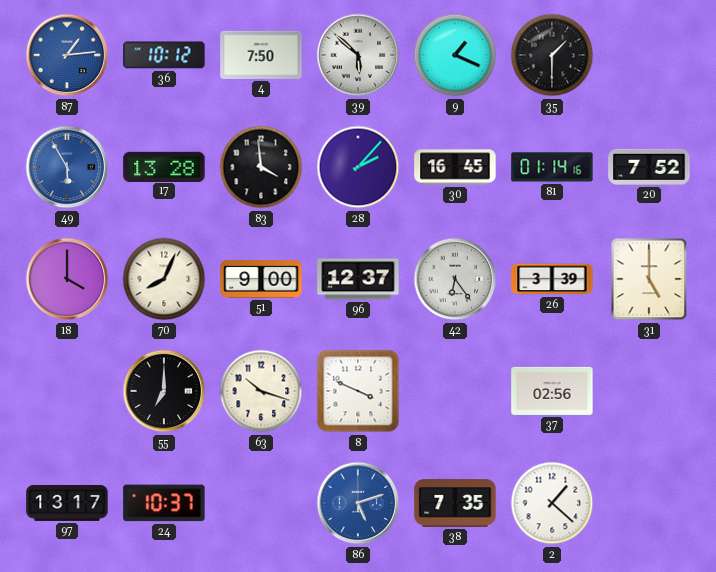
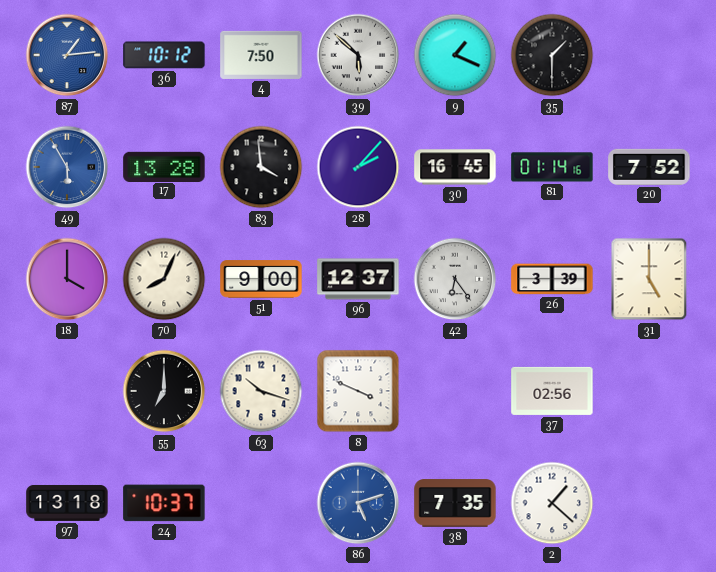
97: 13:17 -> 13:18 (67, 503)
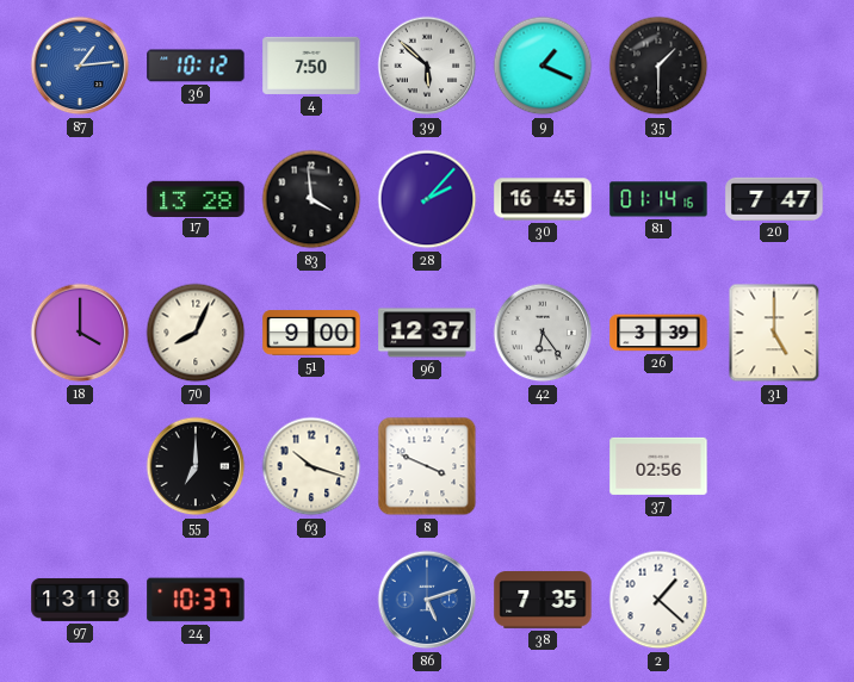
49: 5:55 -> none (67, 167)
20: 7:52 -> 7:47 (774, 199)
